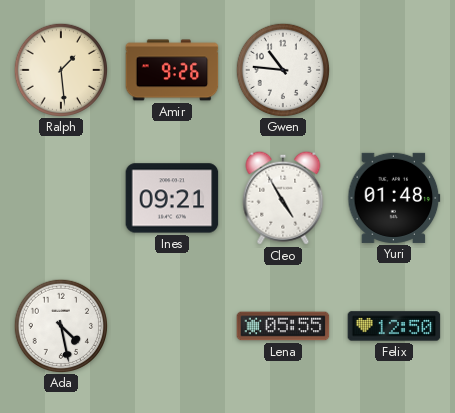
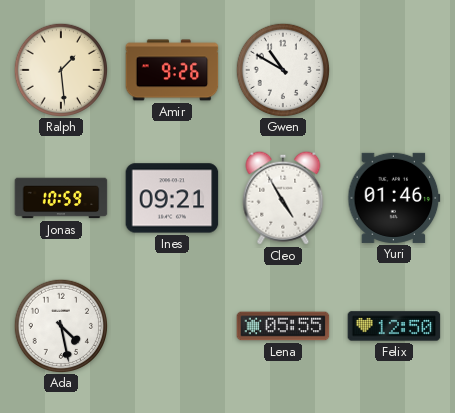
Gwen: 10:46 -> 10:50 (282, 69)
Jonas: none -> 10:59 (61, 198)
Yuri: 01:48 -> 01:46 (394, 198)
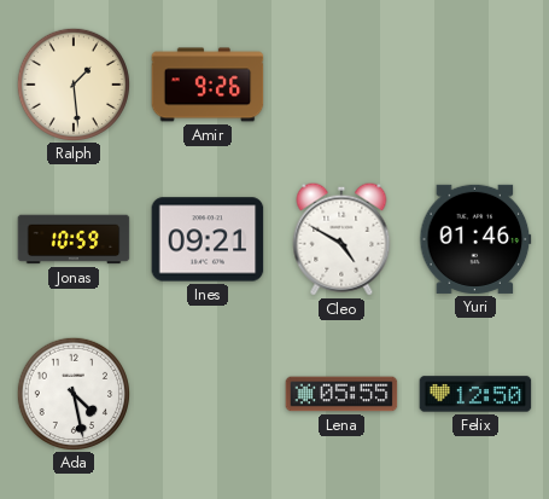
Gwen: 10:50 -> none (282, 69)
Cleo: 4:55 -> 4:50 (341, 239)
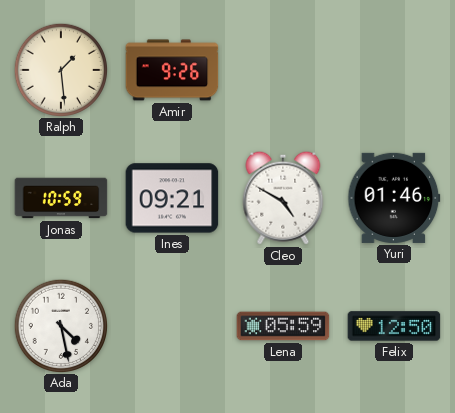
Lena: 05:55 -> 05:59 (283, 326)
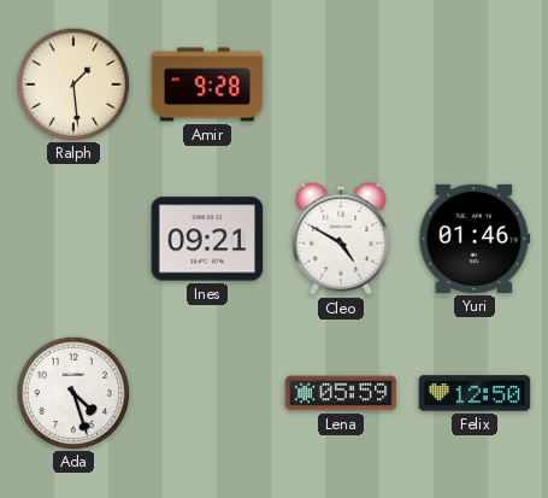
Amir: 9:26 -> 9:28 (207, 84)
Jonas: 10:59 -> none (61, 198)
Ada: 4:28 -> 4:27 (72, 392)
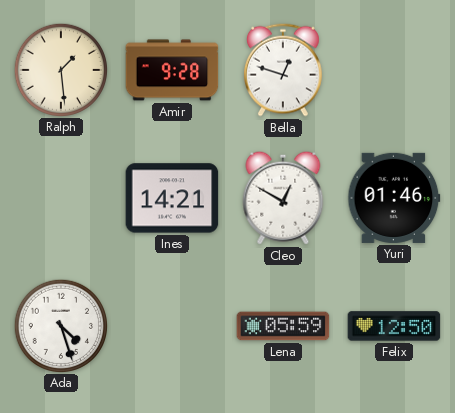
Bella: none -> 12:48 (283, 70)
Ines: 09:21 -> 14:21 (172, 198)
Cleo: 4:50 -> 12:50 (283, 198)
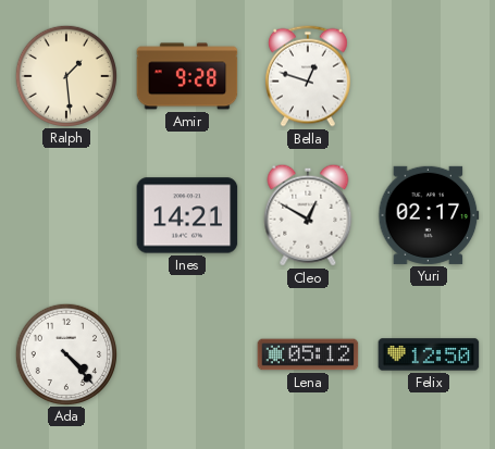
Yuri: 01:46 -> 02:17 (429, 215)
Ada: 4:27 -> 4:23 (65, 353)
Lena: 05:59 -> 05:12 (308, 354)
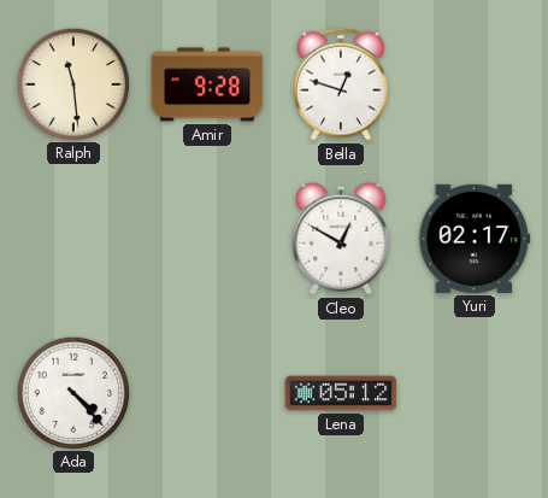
Ralph: 1:29 -> 11:29 (72, 83)
Ines: 14:21 -> none (187, 215)
Felix: 12:50 -> none (429, 354)
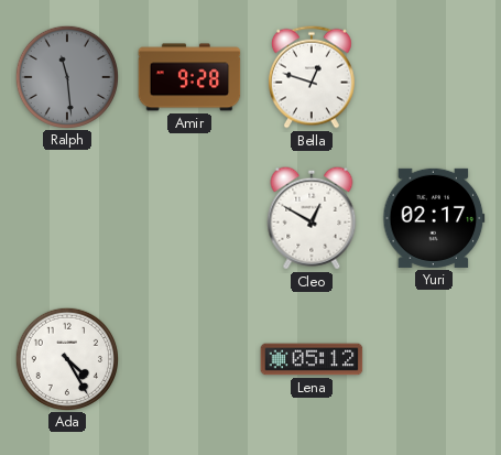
Ralph dial: cream -> grey (66, 76)
Ada: 4:23 -> 4:25 (66, 358)
